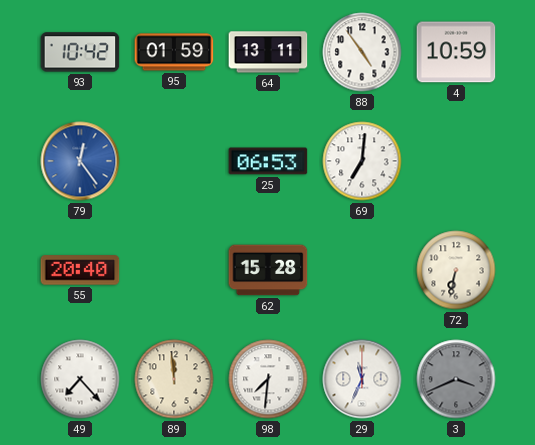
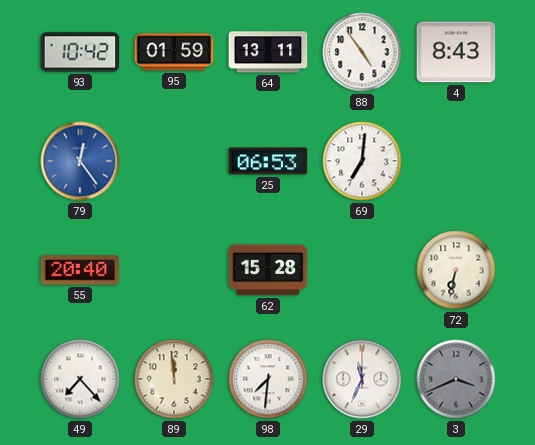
4: 10:59 -> 8:43 (456, 52)
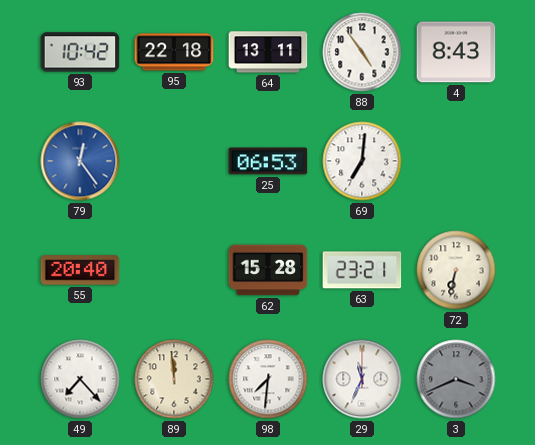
95: 01:59 -> 22:18 (174, 52)
63: none -> 23:21 (362, 270)
